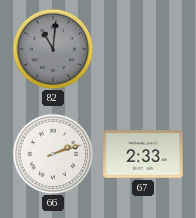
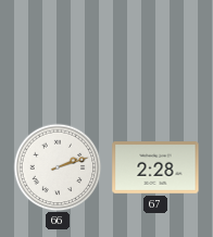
82: 11:01 -> none (53, 49)
67: 2:33 -> 2:28 (155, 167)
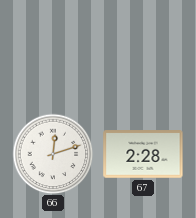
66: 2:12 -> 12:12 (53, 154)
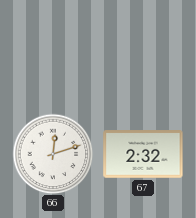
67: 2:28 -> 2:32 (143, 154)
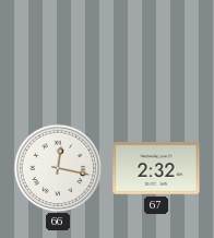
66: 12:12 -> 12:17 (58, 168)
